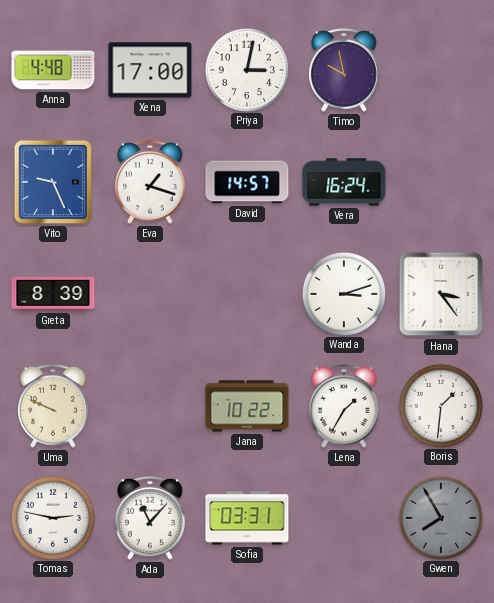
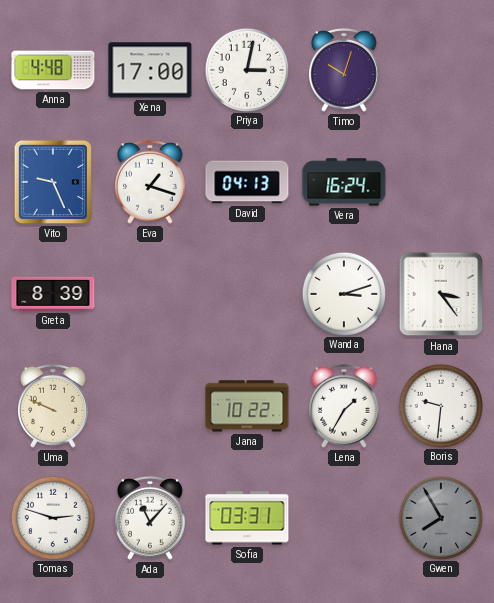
Timo: 9:58 -> 10:03 (345, 70)
David: 14:57 -> 04:13 (247, 182)
Boris: 1:31 -> 9:31 (440, 405)
Tomas: 2:47 -> 2:48 (52, 517)
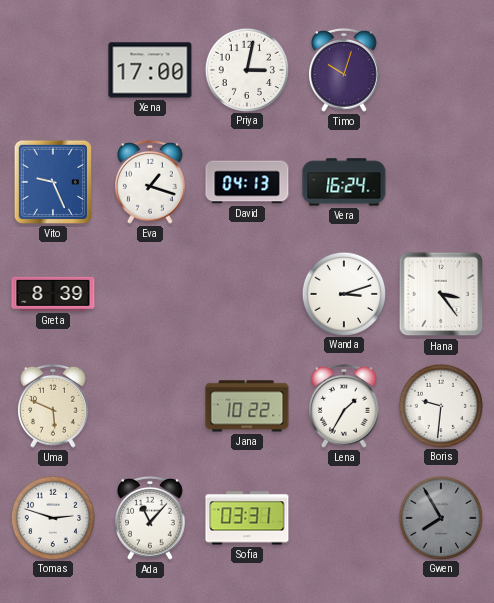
Anna: 4:48 -> none (53, 70)
Uma: 9:49 -> 5:49 (54, 406)
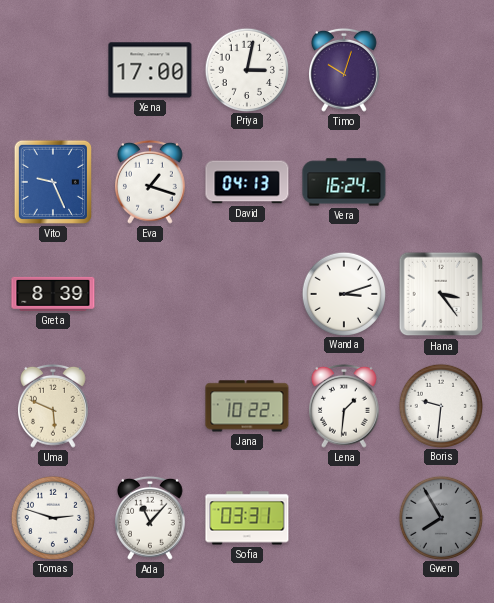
Lena: 1:35 -> 1:31 (345, 406)
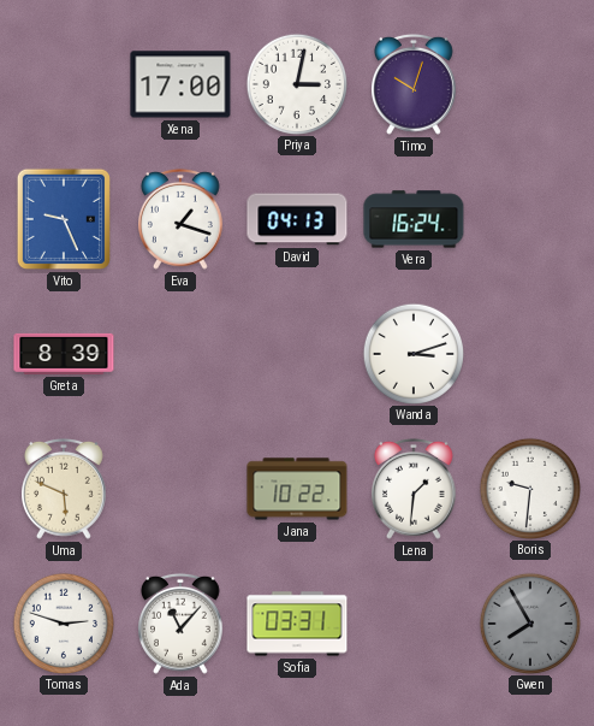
Hana: 3:24 -> none (441, 294)
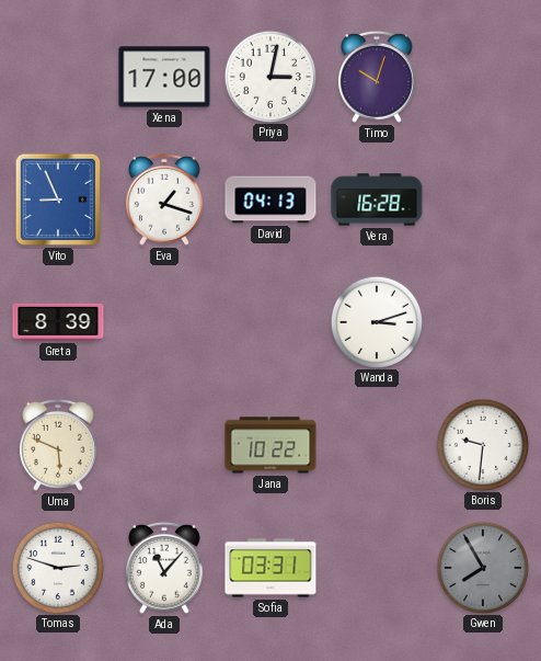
Vito: 9:26 -> 8:56 (58, 200)
Vera: 16:24 -> 16:28 (377, 200)
Lena: 1:31 -> none (415, 489)
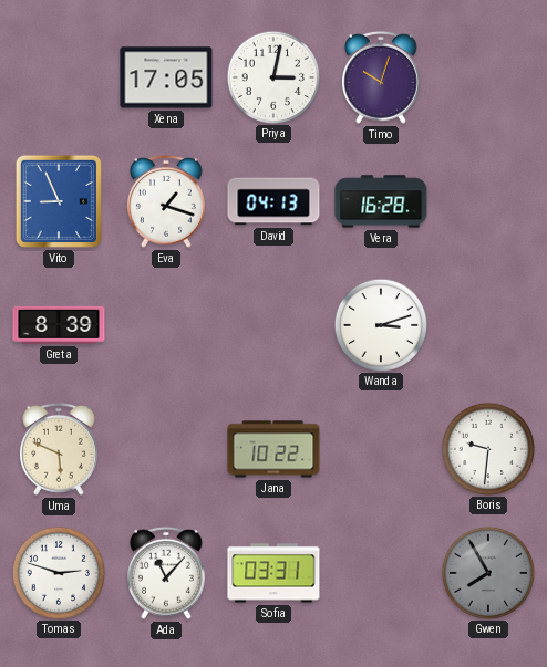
Xena: 17:00 -> 17:05 (166, 77)
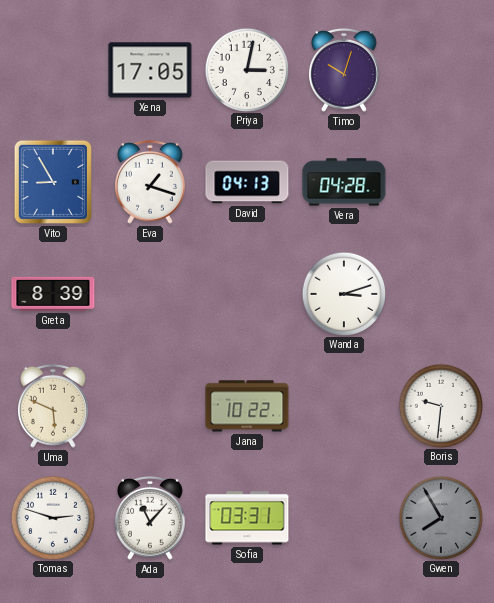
Vito: 8:56 -> 8:55 (53, 182)
Vera: 16:28 -> 04:28 (344, 182)
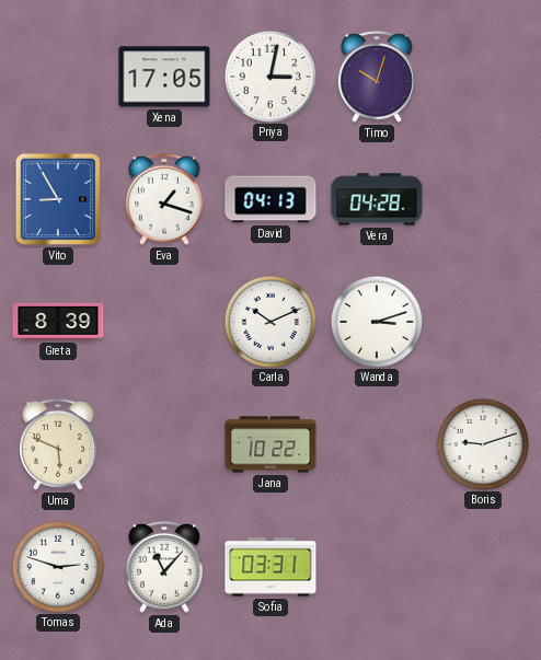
Carla: none -> 10:11 (269, 321)
Boris: 9:31 -> 9:12 (482, 443)
Gwen: 7:55 -> none (440, 517)
